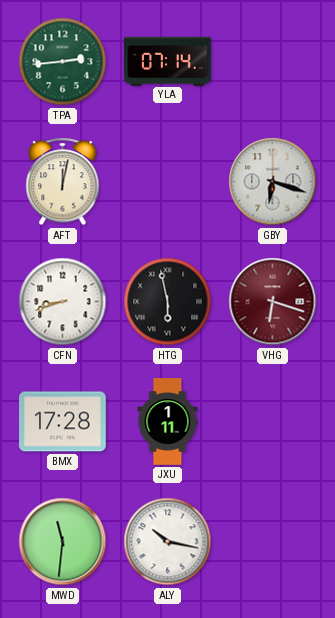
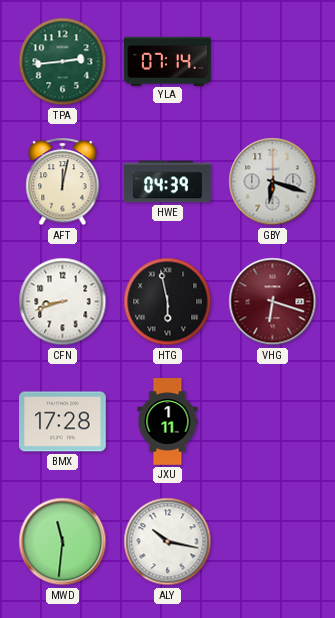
HWE: none -> 04:39 (168, 182)
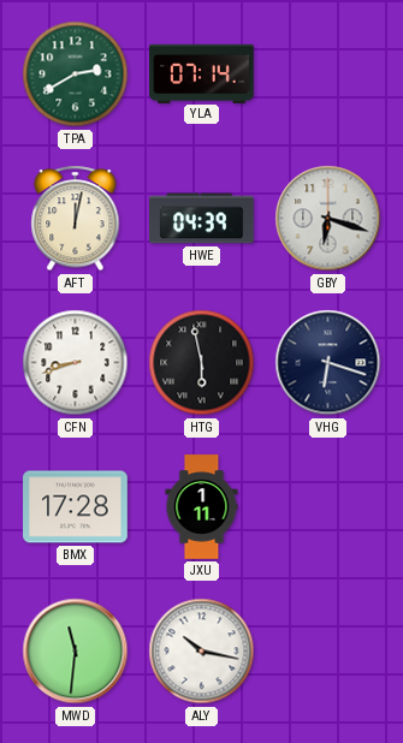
TPA: 2:44 -> 2:40 (76, 75)
VHG dial: burgundy -> navy (328, 363)
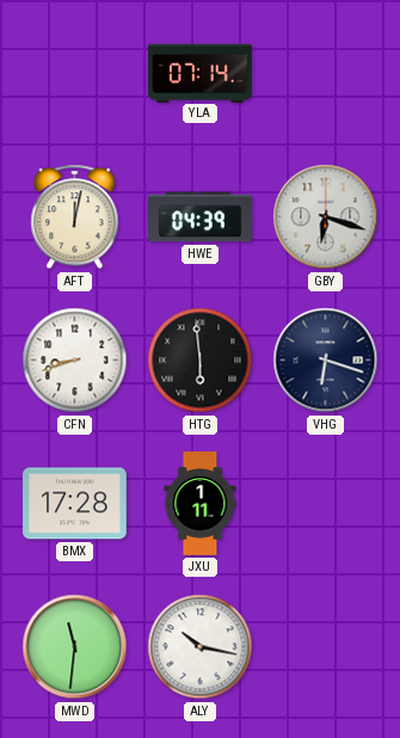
TPA: 2:40 -> none (76, 75)
HTG: 5:58 -> 5:59 (201, 361)
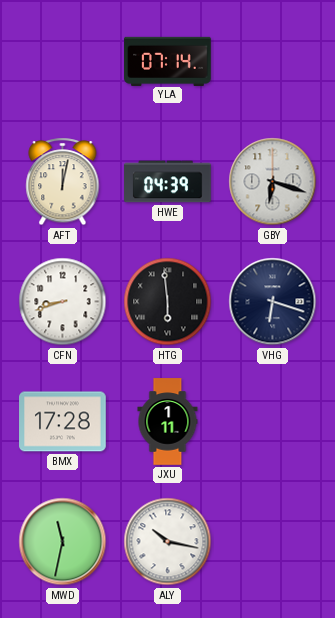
MWD: 11:31 -> 11:32 (63, 542)
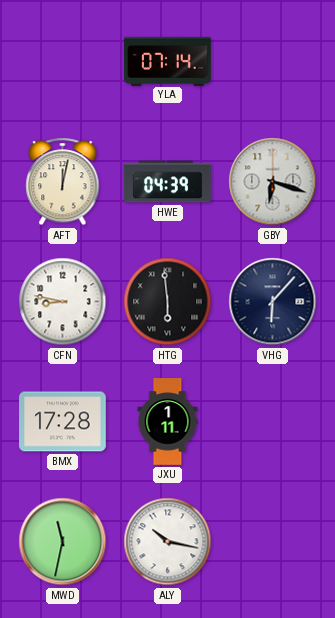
CFN: 8:42 -> 8:47 (63, 302)
VHG: 6:18 -> 6:07 (273, 302)
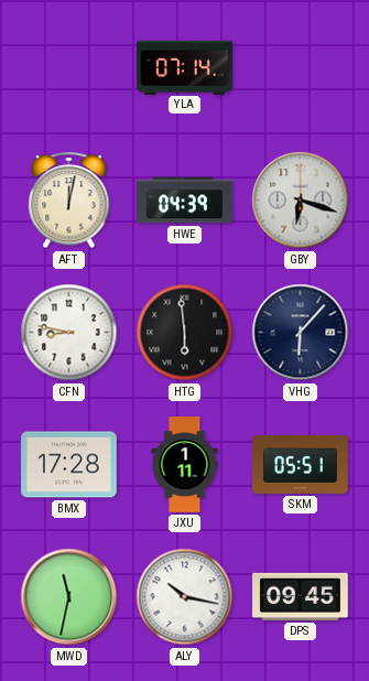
SKM: none -> 05:51 (301, 464)
DPS: none -> 09:45 (301, 596)
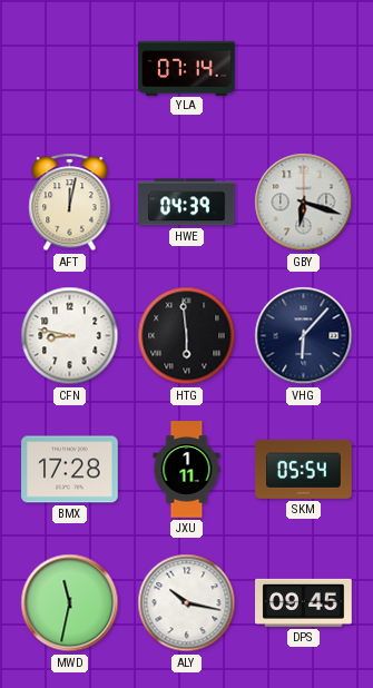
SKM: 05:51 -> 05:54 (304, 469)
